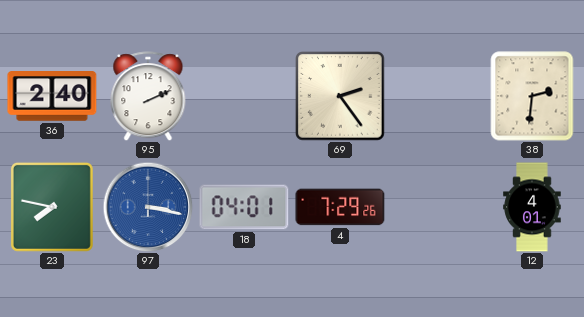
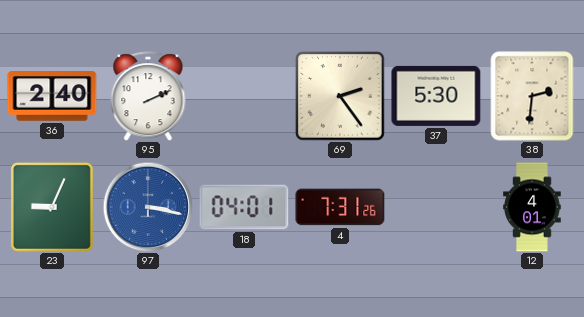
37: none -> 5:30 (436, 96)
23: 7:47 -> 9:04 (52, 207)
4: 7:29 -> 7:31 (340, 207)
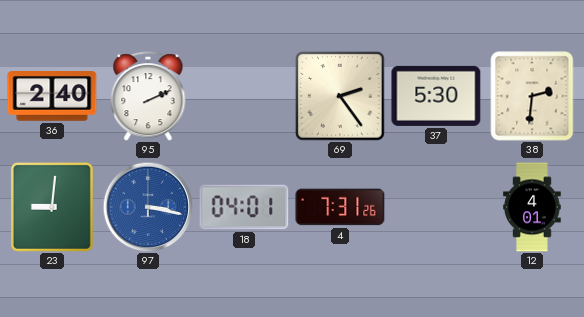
23: 9:04 -> 9:01 (52, 207)
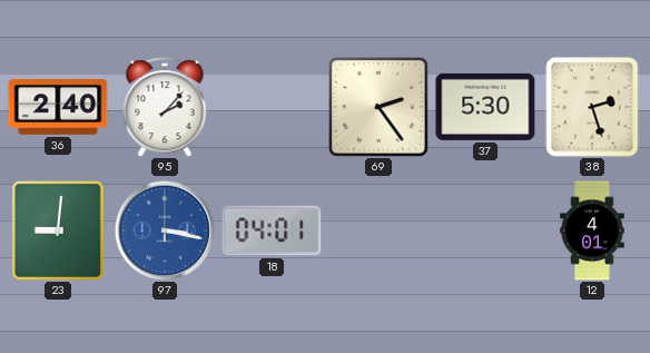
95: 2:11 -> 2:07 (165, 107)
38: 2:31 -> 2:27 (592, 107)
4: 7:31 -> none (340, 207)
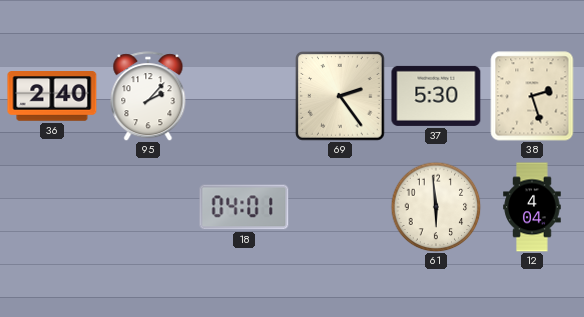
23: 9:01 -> none (58, 231)
97: 3:17 -> none (165, 231)
61: none -> 5:59 (436, 207)
12: 4:01 -> 4:04 (532, 207)
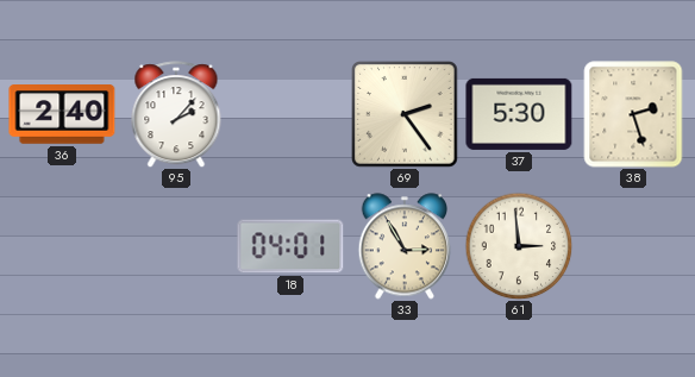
33: none -> 2:55 (403, 246)
61: 5:59 -> 2:59 (519, 246)
12: 4:04 -> none (532, 207)
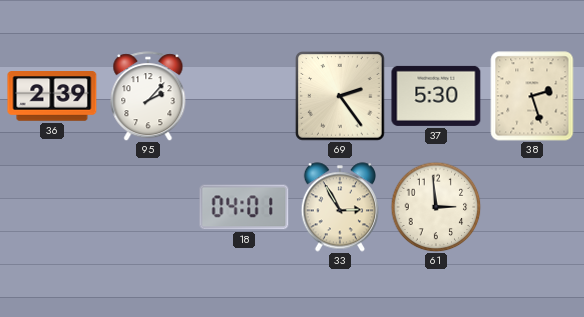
36: 2:40 -> 2:39 (52, 97)
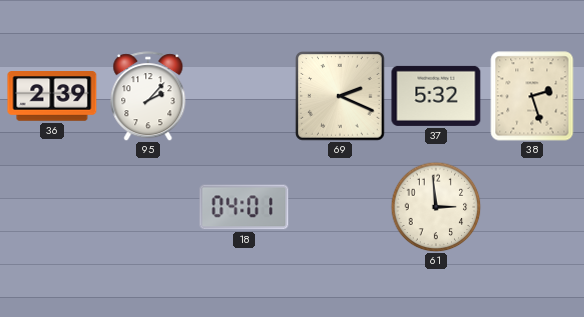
69: 2:24 -> 2:19 (340, 96)
37: 5:30 -> 5:32 (436, 96)
33: 2:55 -> none (339, 207)
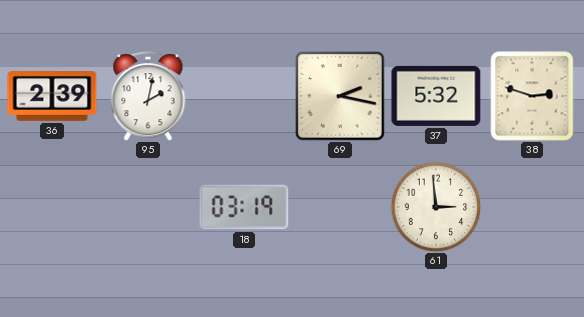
95: 2:07 -> 2:02 (148, 96)
69: 2:19 -> 2:17 (340, 96)
38: 2:27 -> 2:48 (532, 96)
18: 04:01 -> 03:19 (244, 207)
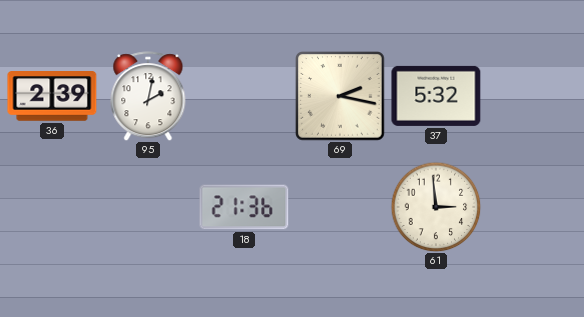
38: 2:48 -> none (532, 96)
18: 03:19 -> 21:36 (244, 207)
